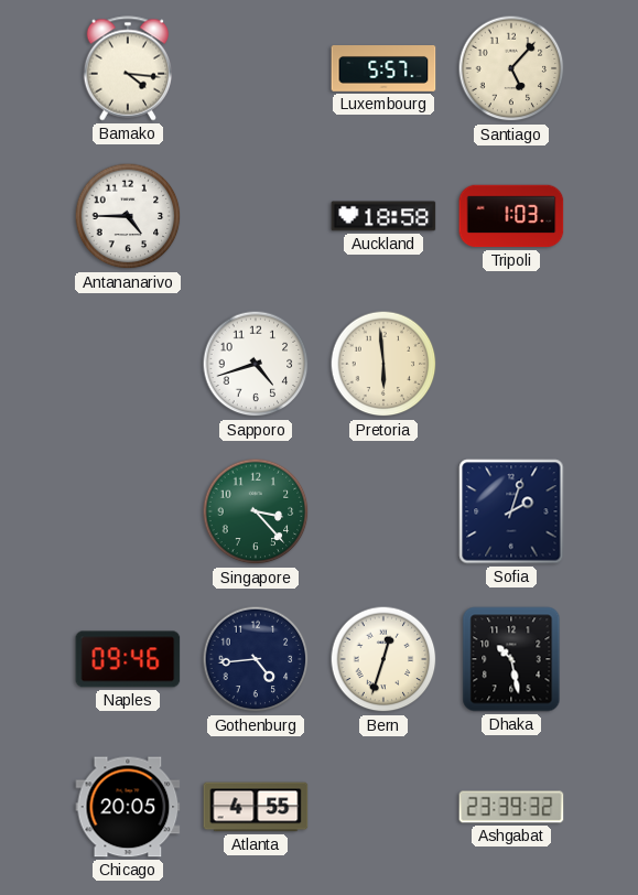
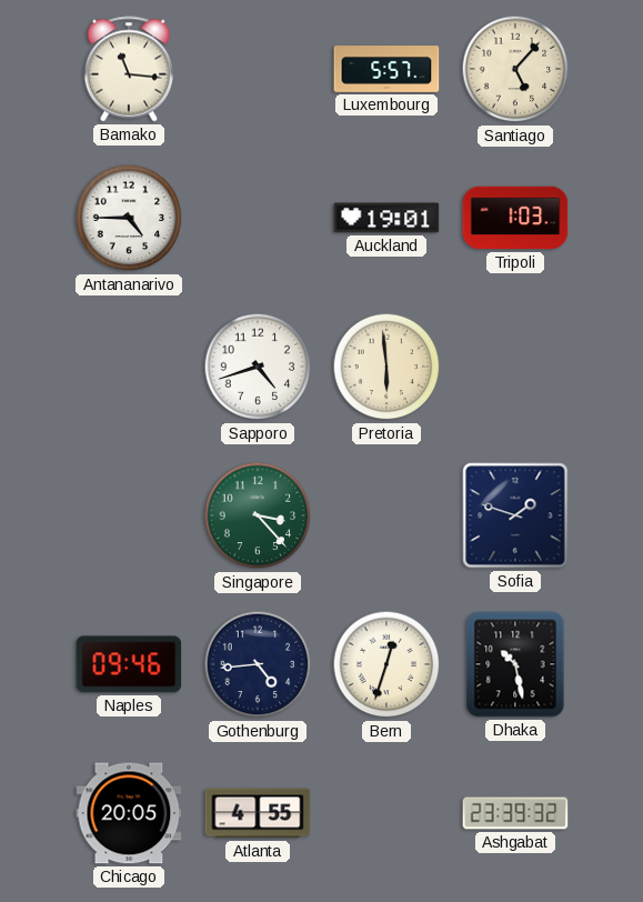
Bamako: 4:16 -> 11:16 (129, 69)
Auckland: 18:58 -> 19:01 (386, 218)
Sofia: 2:03 -> 1:48 (515, 515)
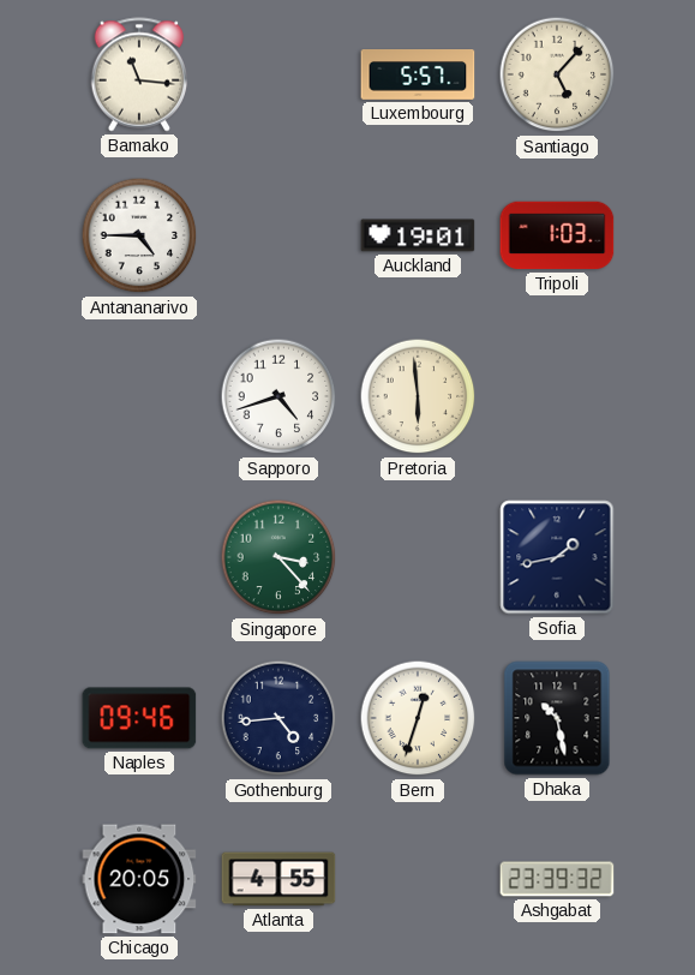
Sofia: 1:48 -> 1:43 (557, 557)
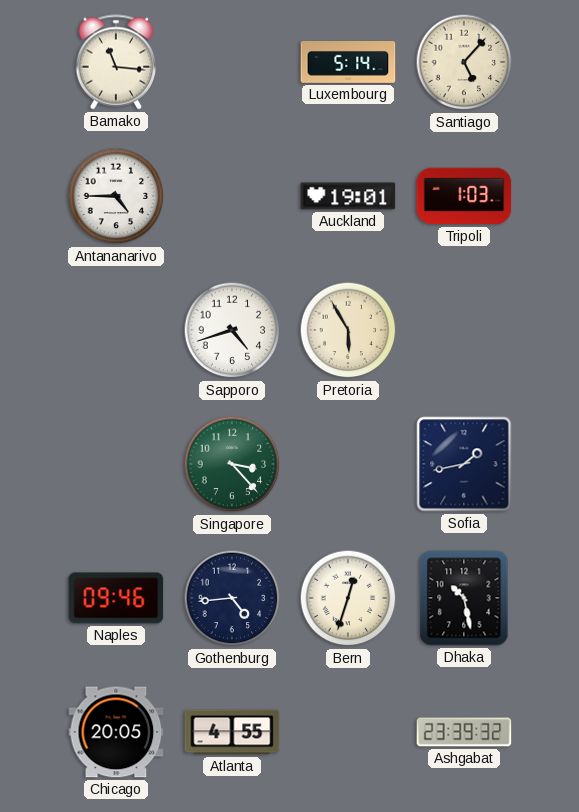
Luxembourg: 5:57 -> 5:14 (348, 63)
Pretoria: 5:59 -> 5:55 (348, 330)
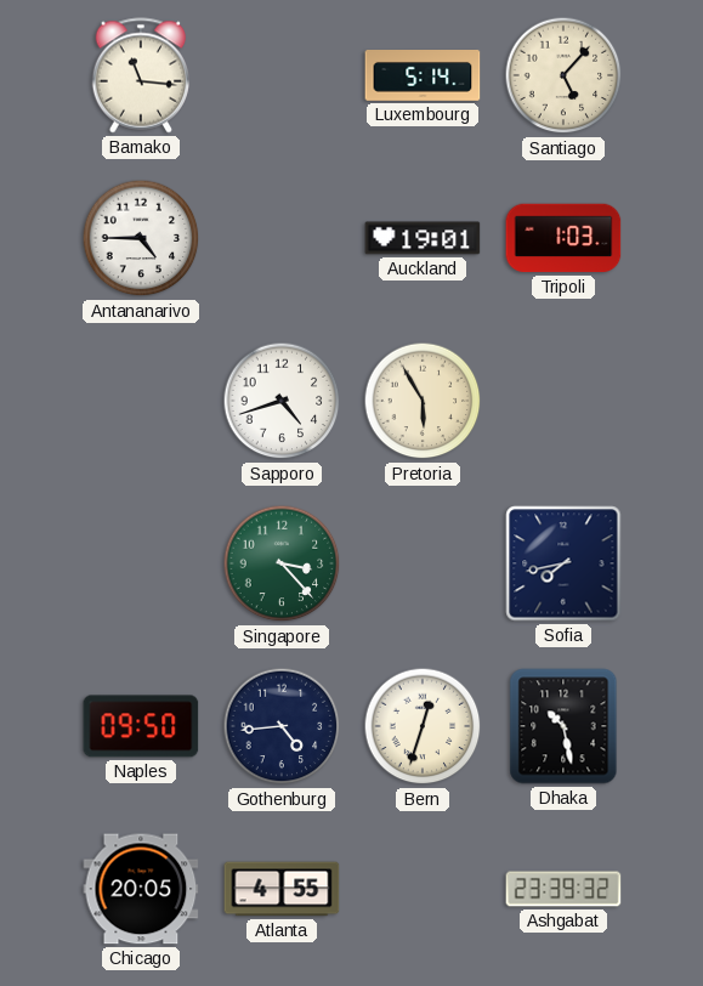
Sofia: 1:43 -> 7:43 (563, 563)
Naples: 09:46 -> 09:50 (141, 726)
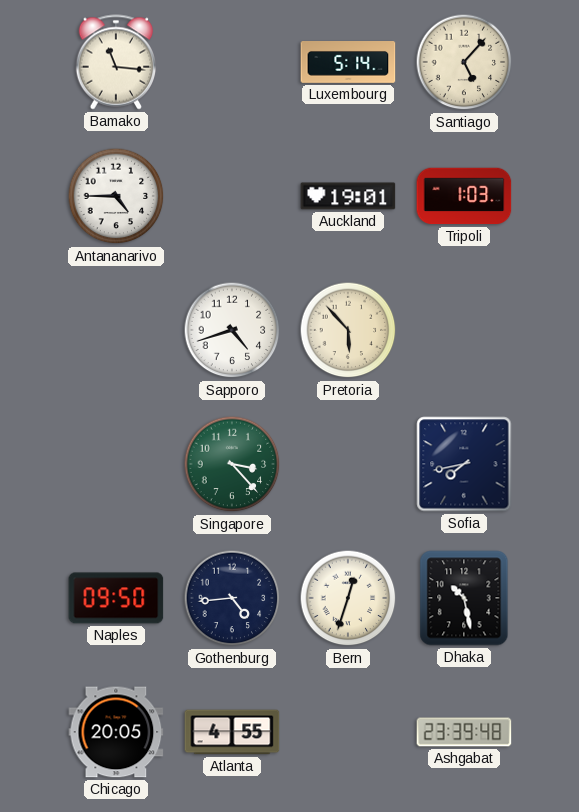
Pretoria: 5:55 -> 5:53 (348, 330)
Ashgabat: 23:39:32 -> 23:39:48 (464, 732)
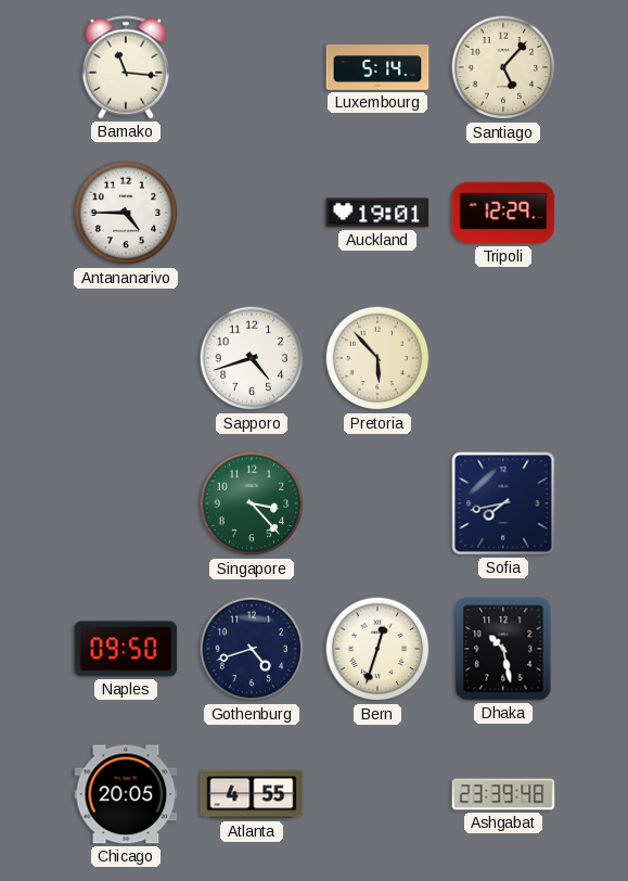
Tripoli: 1:03 -> 12:29 (503, 213)
Gothenburg: 4:44 -> 4:42 (252, 649)
